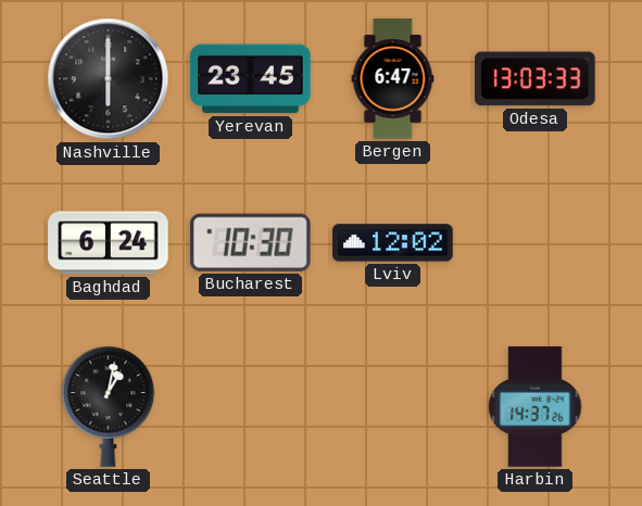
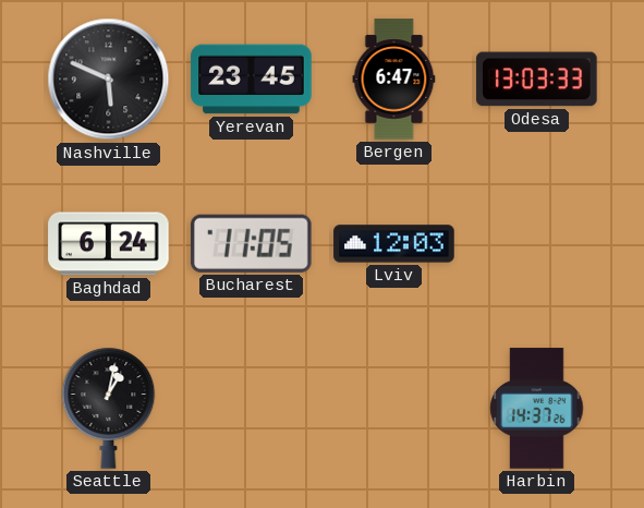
Nashville: 6:00 -> 5:49 (109, 80)
Bucharest: 10:30 -> 11:05 (251, 243)
Lviv: 12:02 -> 12:03 (394, 244)
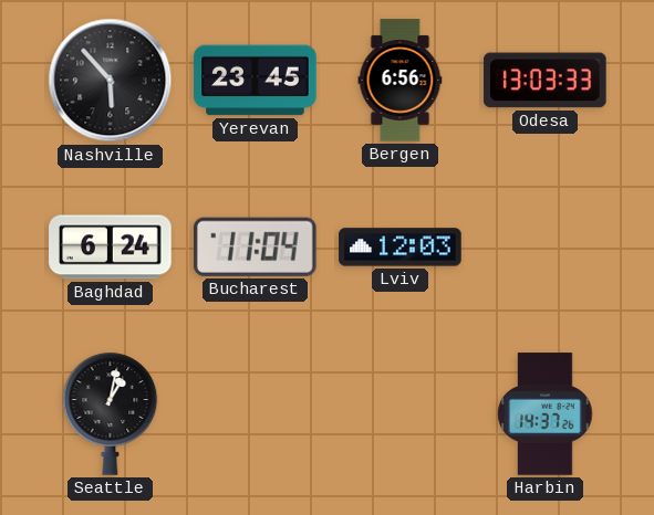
Nashville: 5:49 -> 5:53 (111, 81)
Bergen: 6:47 -> 6:56 (401, 81)
Bucharest: 11:05 -> 11:04 (255, 246)
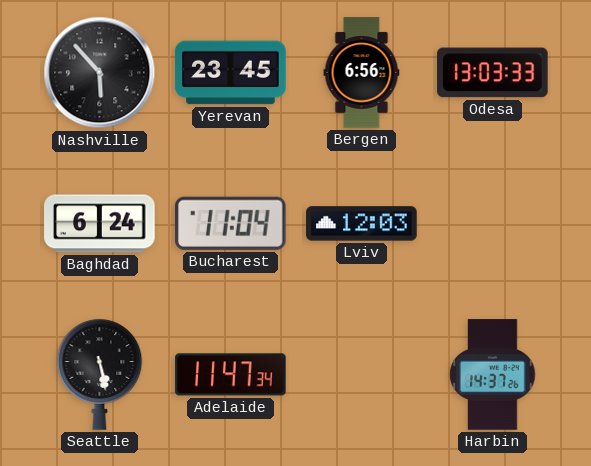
Seattle: 1:02 -> 5:28 (100, 374)
Adelaide: none -> 11:47 (231, 375)
